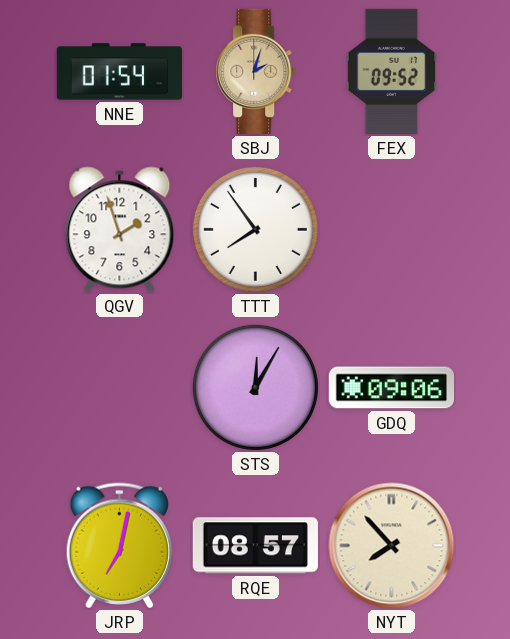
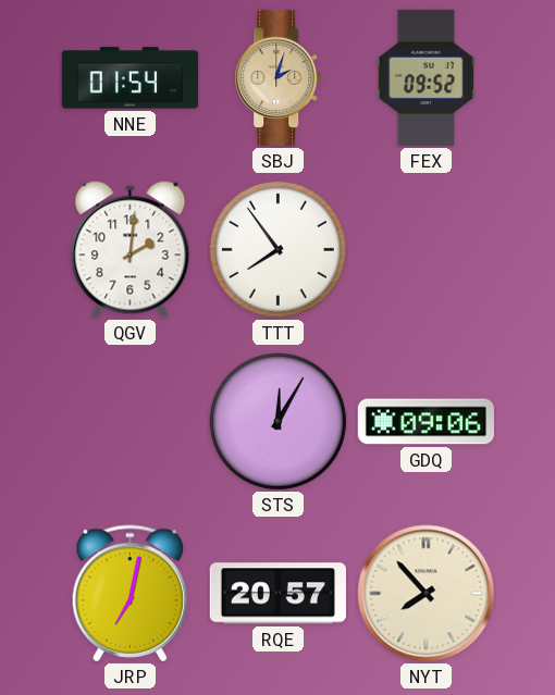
QGV: 1:57 -> 2:01 (131, 250)
RQE: 08:57 -> 20:57 (277, 594)
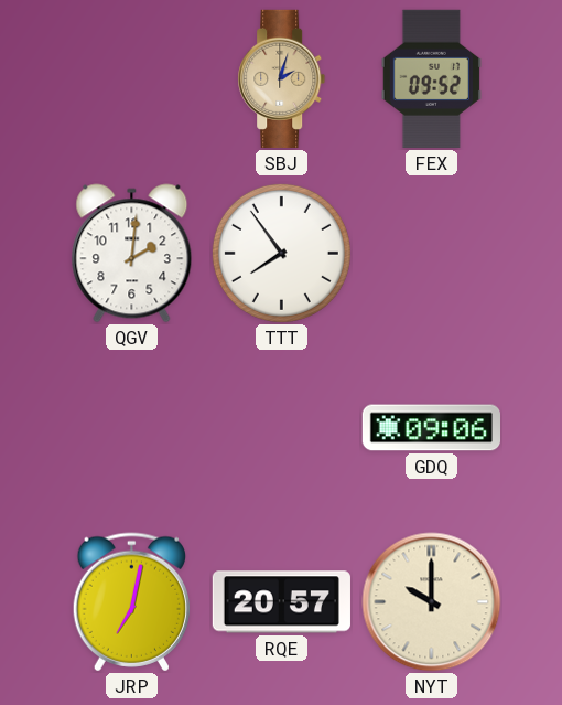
NNE: 01:54 -> none (129, 78)
STS: 12:05 -> none (277, 421)
NYT: 7:53 -> 10:00 (432, 602)
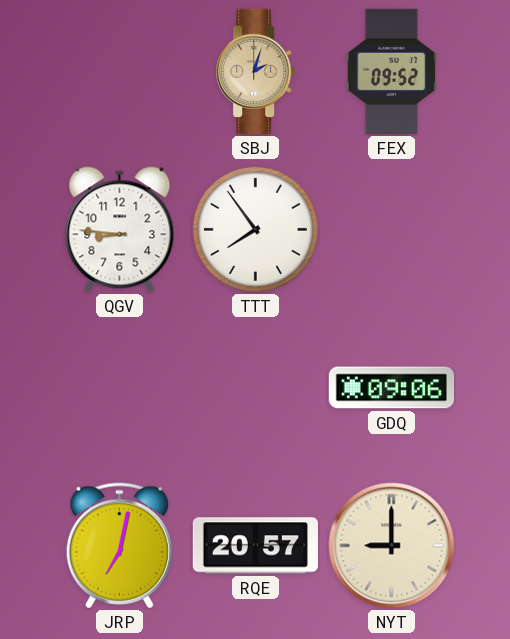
QGV: 2:01 -> 8:46 (120, 230)
NYT: 10:00 -> 9:00 (392, 546)
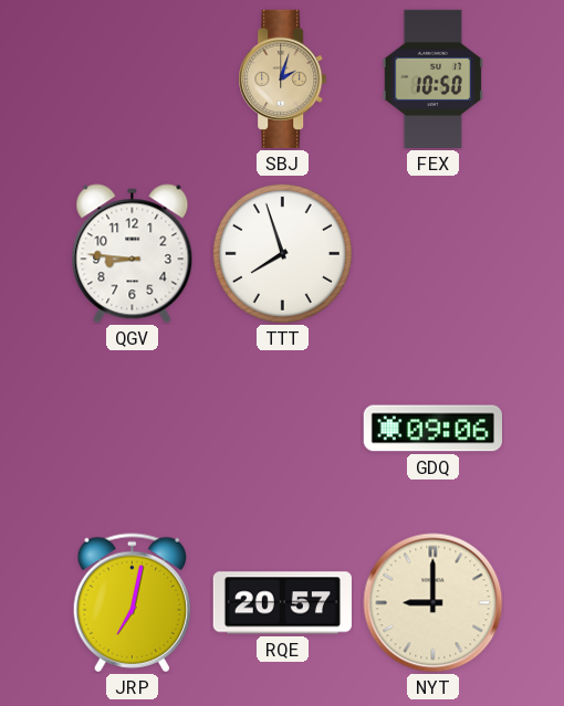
FEX: 09:52 -> 10:50 (432, 78)
TTT: 7:54 -> 7:57 (282, 253)
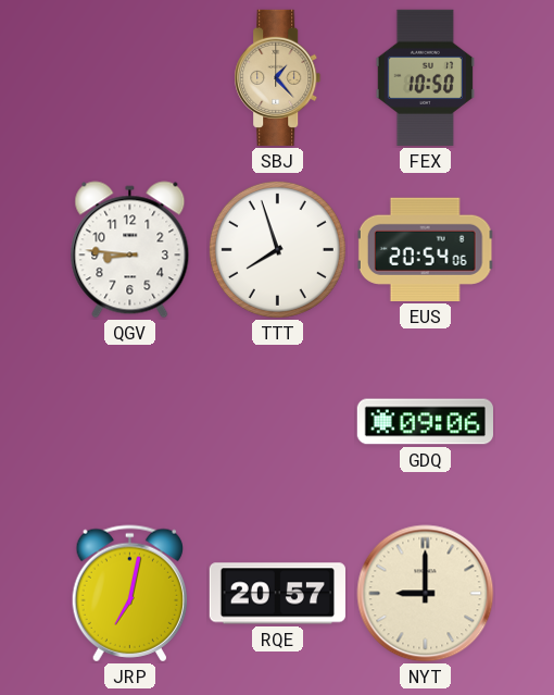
SBJ: 2:03 -> 1:23 (278, 77)
EUS: none -> 20:54 (425, 249)
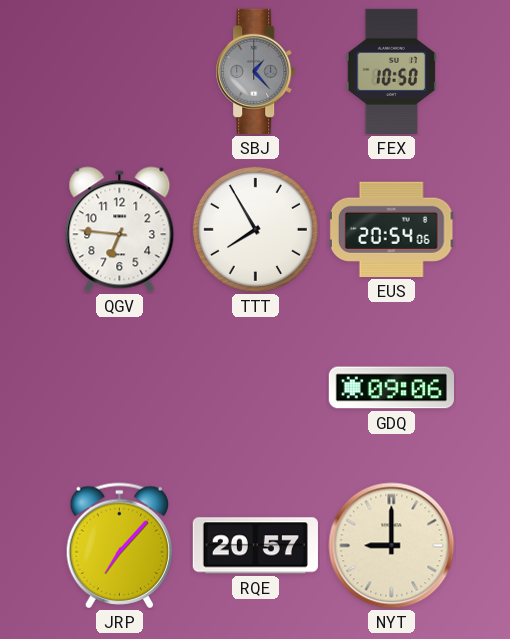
SBJ dial: champagne -> grey (256, 71)
QGV: 8:46 -> 6:46 (120, 230)
TTT: 7:57 -> 7:55 (255, 229)
JRP: 7:02 -> 7:07 (119, 546)
